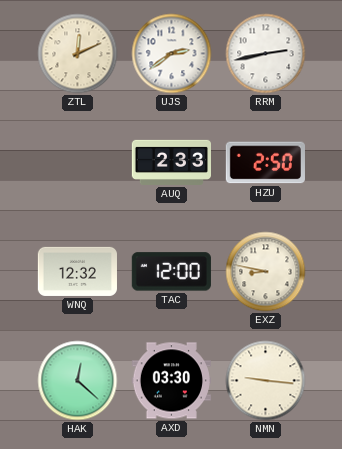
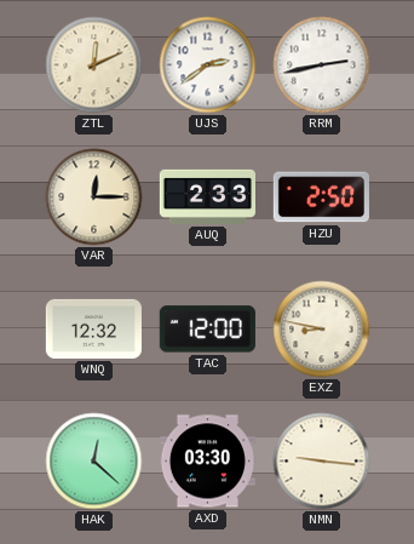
VAR: none -> 12:15 (94, 197)
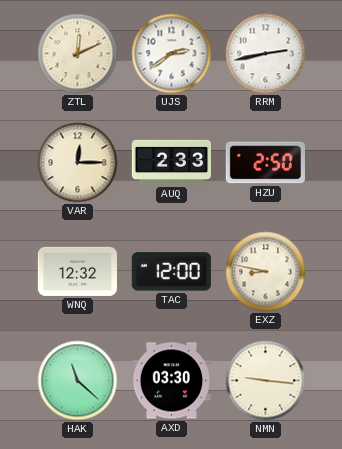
HAK: 12:22 -> 11:22 (78, 381)
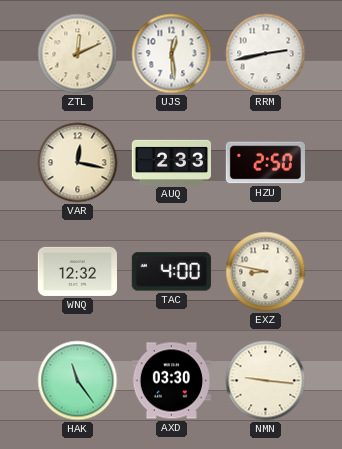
UJS: 2:39 -> 12:29 (172, 54)
VAR: 12:15 -> 12:17 (78, 163)
TAC: 12:00 -> 4:00 (171, 272)
HAK: 11:22 -> 11:24 (78, 381)
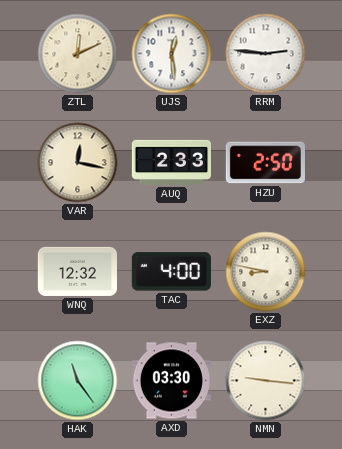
RRM: 2:43 -> 2:46 (266, 54)
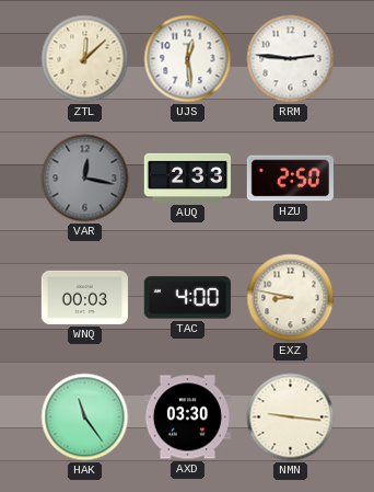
ZTL: 12:11 -> 12:08 (85, 59)
VAR dial: cream -> grey (85, 179)
WNQ: 12:32 -> 00:03 (84, 297)
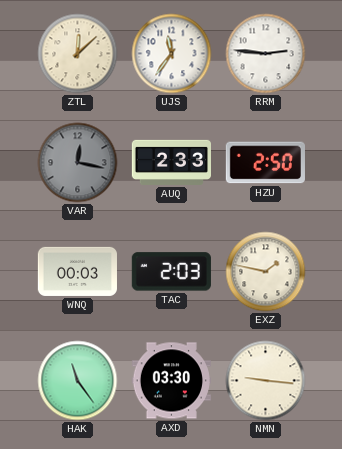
UJS: 12:29 -> 11:36 (172, 54)
TAC: 4:00 -> 2:03 (171, 272)
EXZ: 8:47 -> 1:47 (266, 272)
